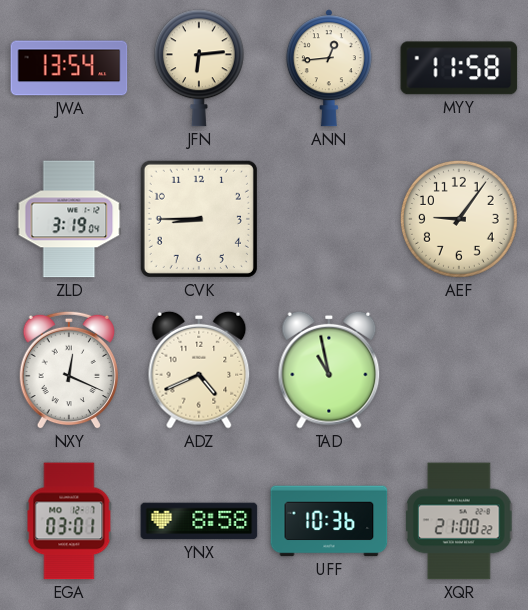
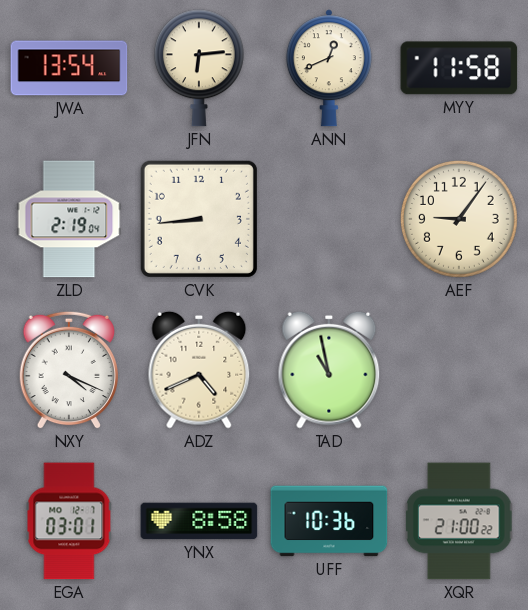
ANN: 12:44 -> 12:41 (329, 68)
ZLD: 3:19 -> 2:19 (69, 219)
CVK: 8:45 -> 8:44 (199, 219)
NXY: 12:19 -> 4:19 (68, 370)
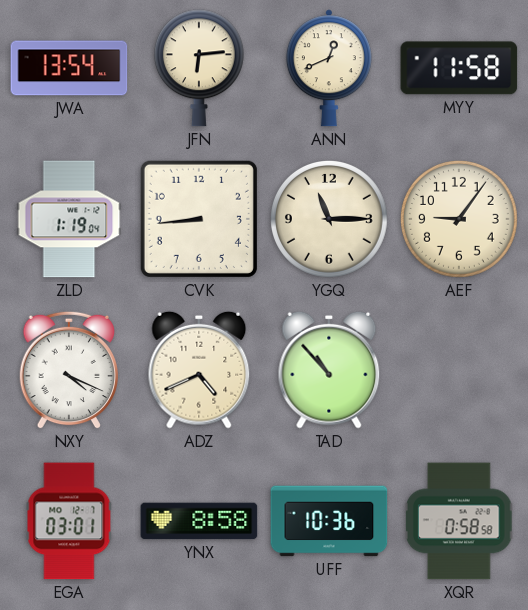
ZLD: 2:19 -> 1:19 (69, 219)
YGQ: none -> 11:15 (329, 219)
TAD: 10:58 -> 10:53 (329, 370)
XQR: 21:00 -> 0:58 (459, 521)
